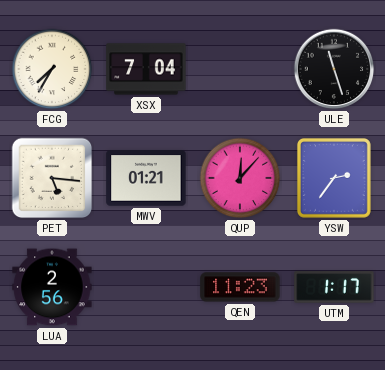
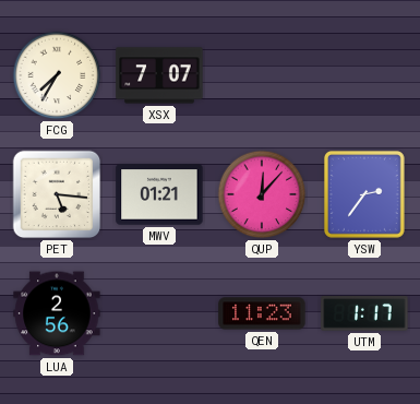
XSX: 7:04 -> 7:07 (159, 75)
ULE: 11:27 -> none (334, 69)
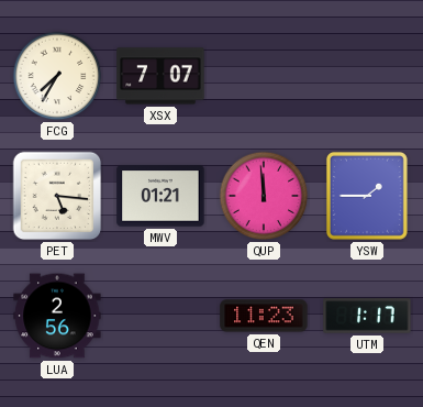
QUP: 12:07 -> 11:59 (264, 196)
YSW: 2:36 -> 1:45 (367, 196)
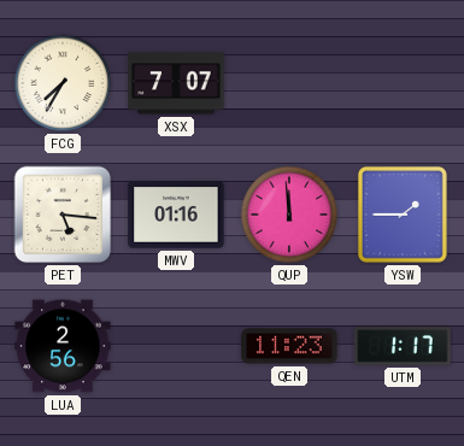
MWV: 01:21 -> 01:16 (176, 215)
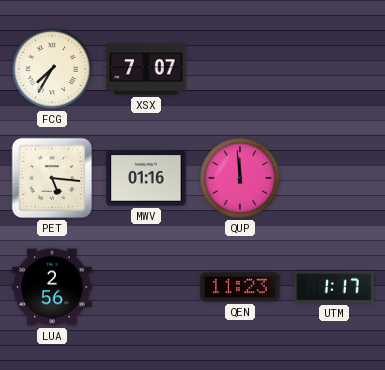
YSW: 1:45 -> none (403, 215)
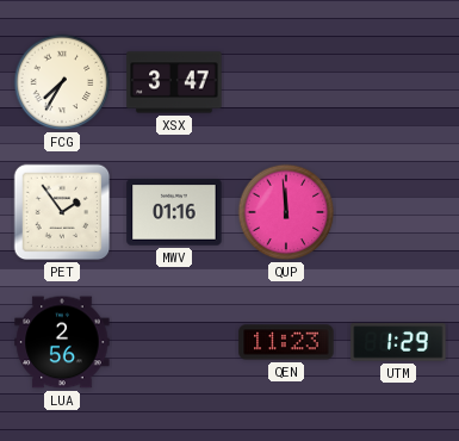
XSX: 7:07 -> 3:47 (174, 82)
PET: 5:16 -> 1:54 (62, 212)
UTM: 1:17 -> 1:29 (398, 342)
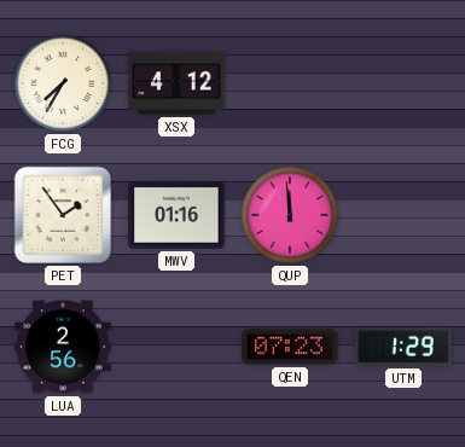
XSX: 3:47 -> 4:12 (176, 83)
QEN: 11:23 -> 07:23 (290, 347)
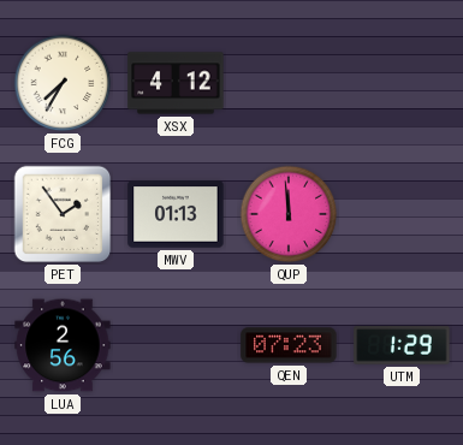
MWV: 01:16 -> 01:13 (176, 214)
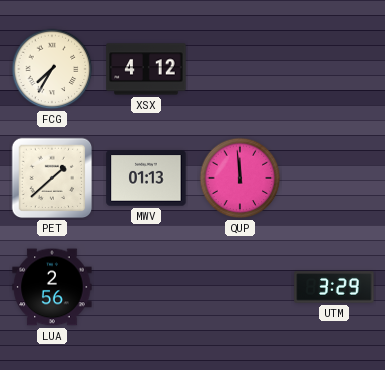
PET: 1:54 -> 1:38 (52, 178)
QEN: 07:23 -> none (289, 345)
UTM: 1:29 -> 3:29 (334, 287)
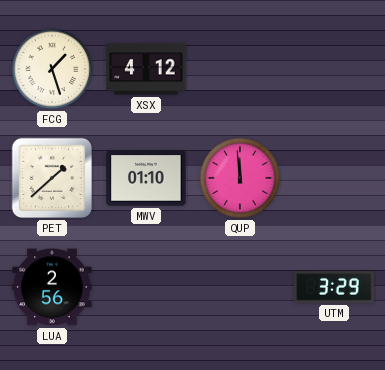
FCG: 7:35 -> 1:27 (52, 69)
MWV: 01:13 -> 01:10 (146, 178)
